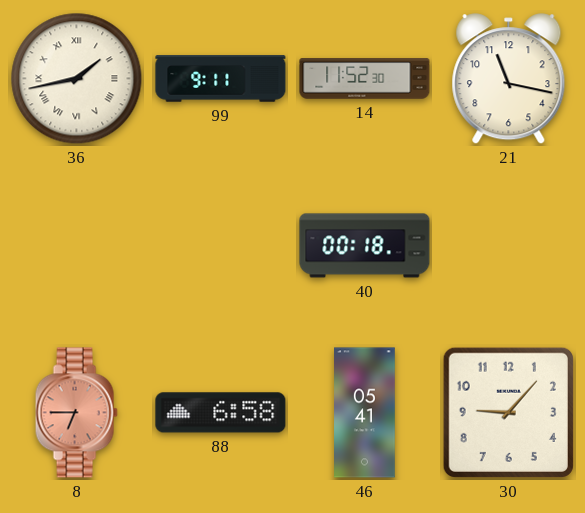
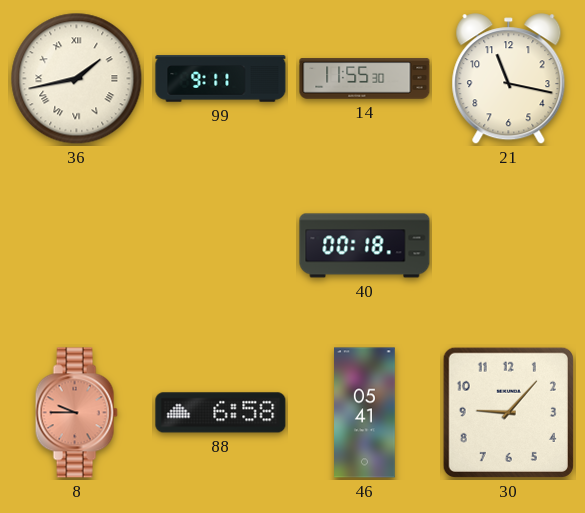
14: 11:52 -> 11:55 (365, 79)
8: 6:45 -> 9:45 (76, 413)
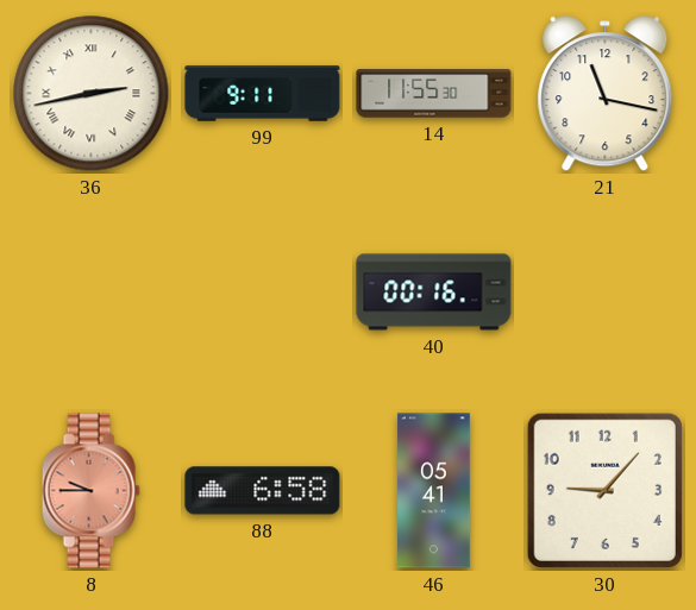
36: 1:43 -> 2:43 (92, 94)
40: 00:18 -> 00:16 (434, 293)
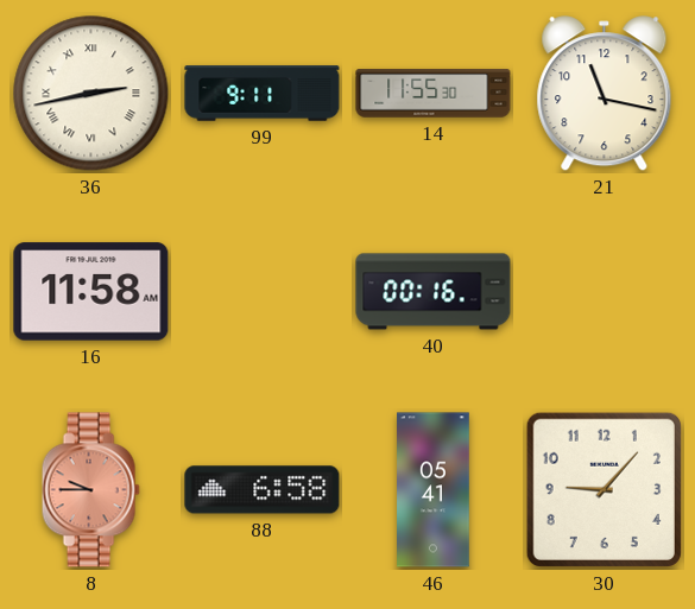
16: none -> 11:58 (91, 292)
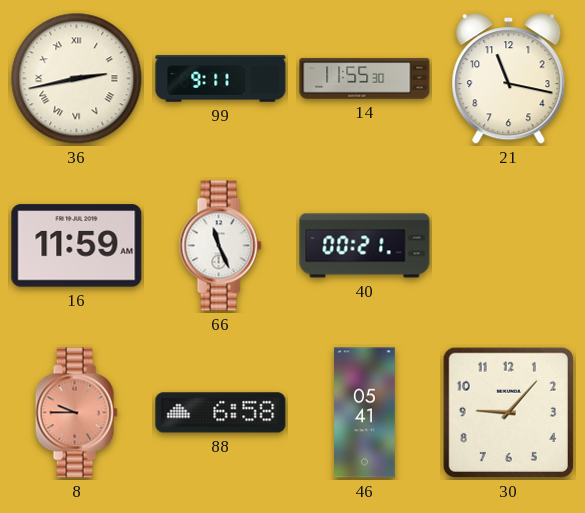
16: 11:58 -> 11:59 (77, 246)
66: none -> 11:26 (220, 246)
40: 00:16 -> 00:21 (365, 246)
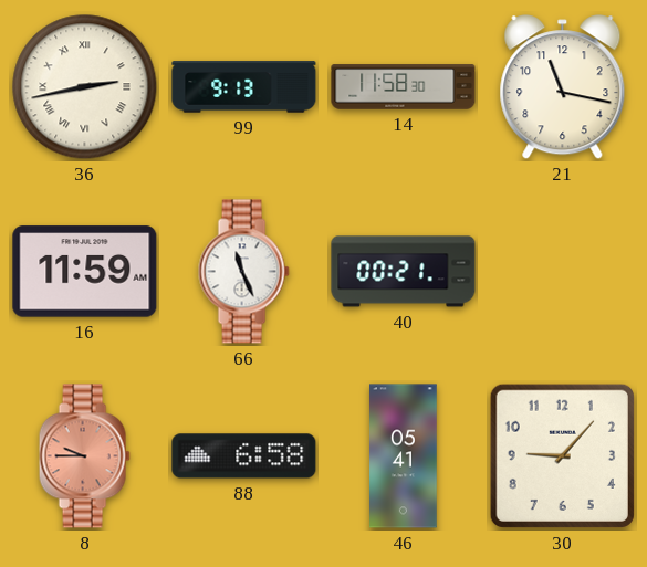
99: 9:11 -> 9:13 (244, 87)
14: 11:55 -> 11:58 (404, 87)
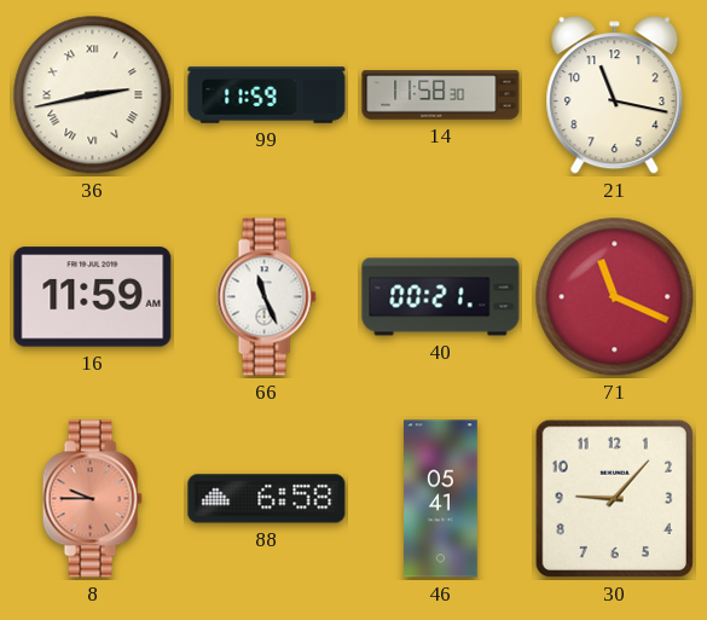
99: 9:13 -> 11:59 (267, 95)
71: none -> 11:19 (615, 297)
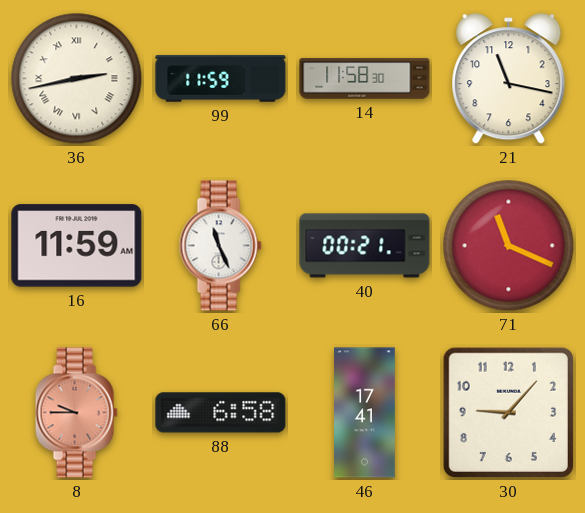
46: 05:41 -> 17:41 (365, 413)
